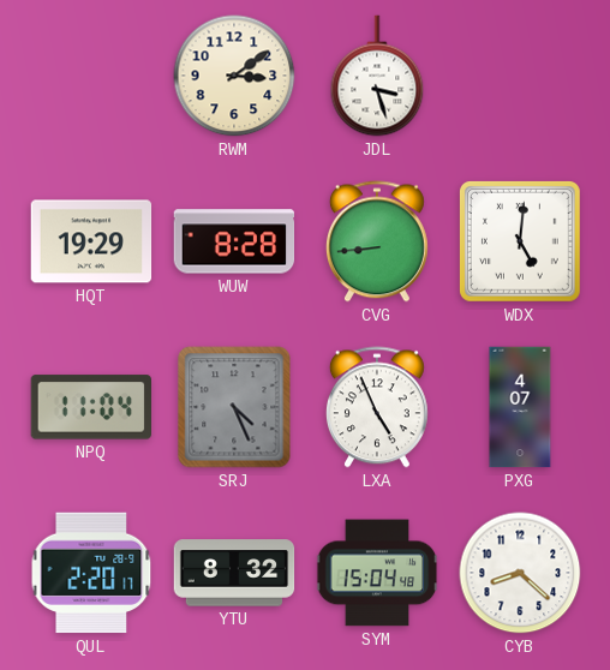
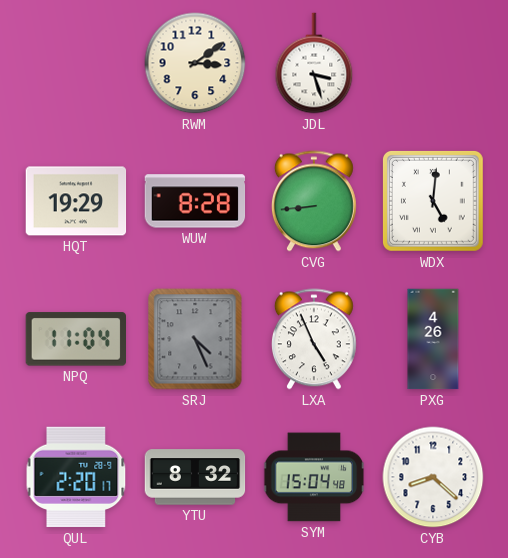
PXG: 4:07 -> 4:26 (433, 339)
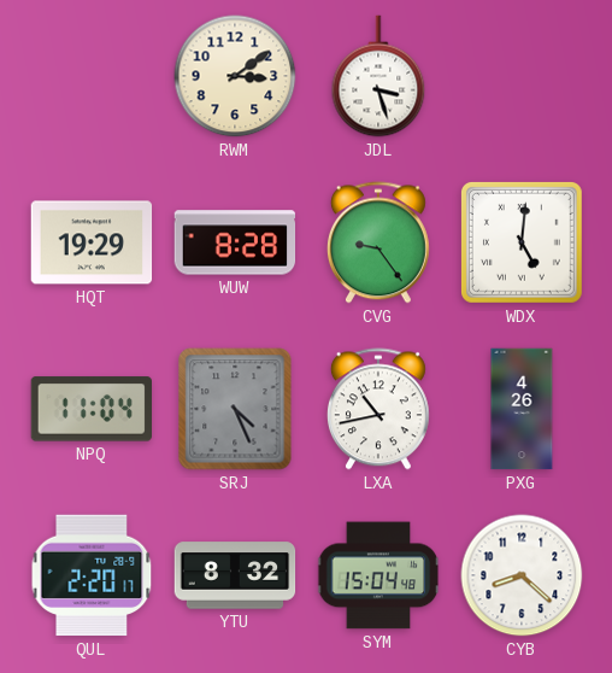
CVG: 8:44 -> 9:24 (378, 242)
LXA: 4:56 -> 10:43 (378, 409)
